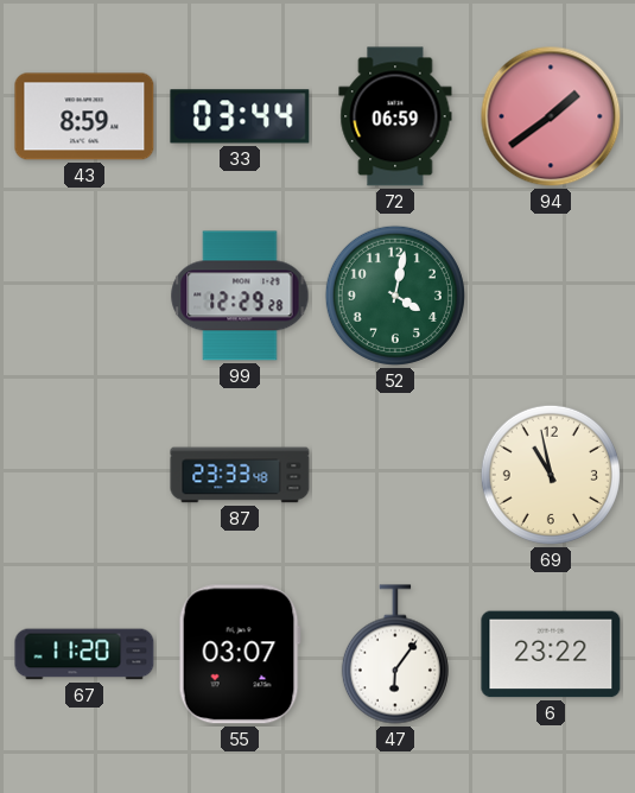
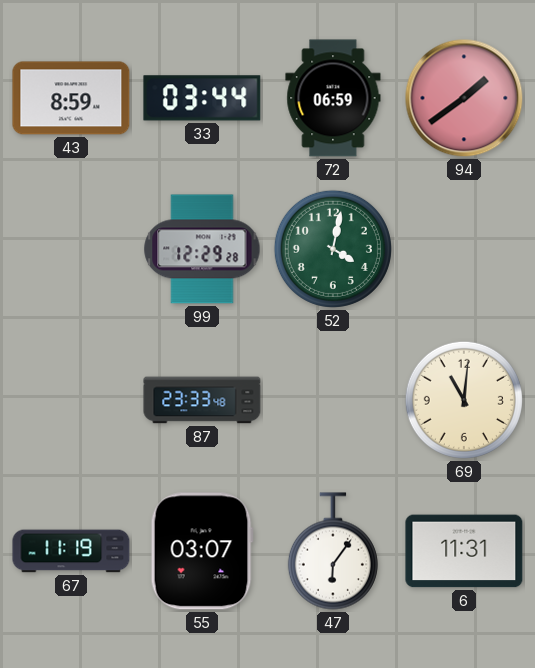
69: 10:58 -> 11:01 (464, 400)
67: 11:20 -> 11:19 (71, 551)
6: 23:22 -> 11:31 (464, 551)
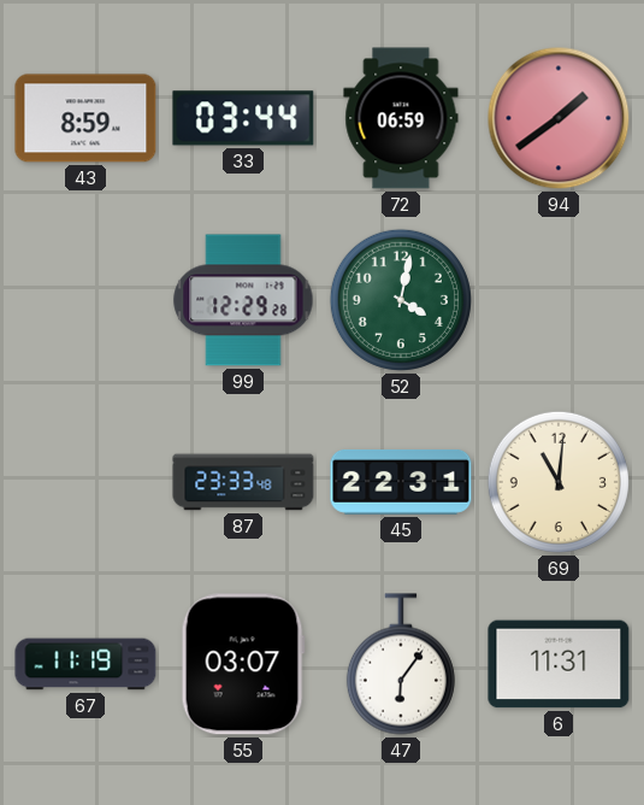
45: none -> 22:31 (401, 482)
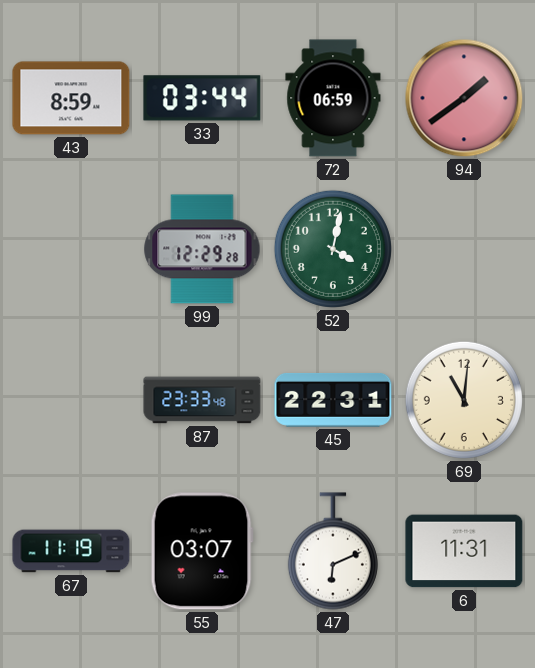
47: 6:06 -> 6:11 (333, 551)
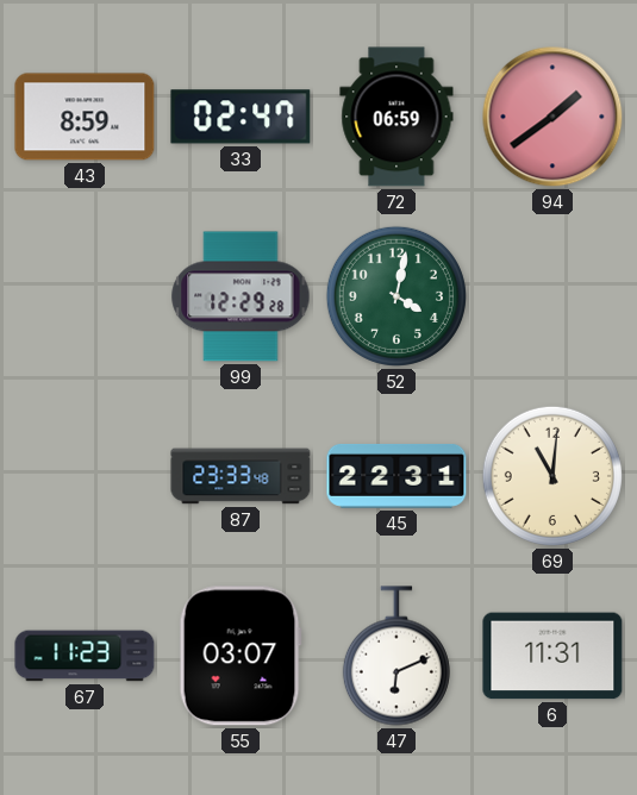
33: 03:44 -> 02:47 (241, 117)
67: 11:19 -> 11:23 (85, 656)
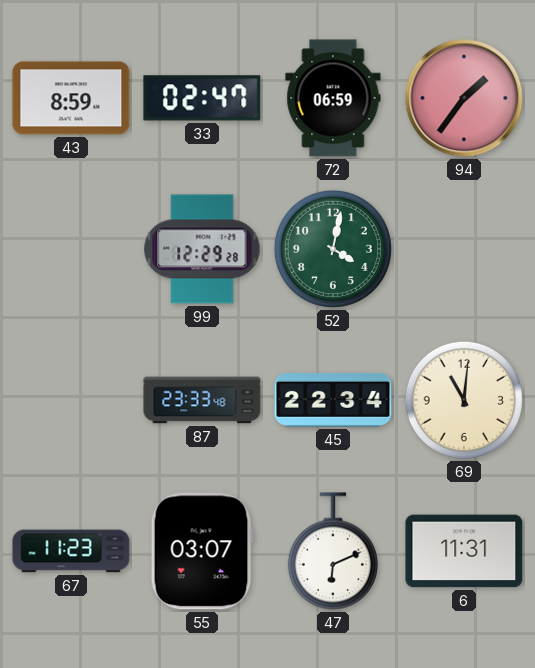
94: 1:39 -> 1:36 (464, 98)
45: 22:31 -> 22:34 (333, 400)
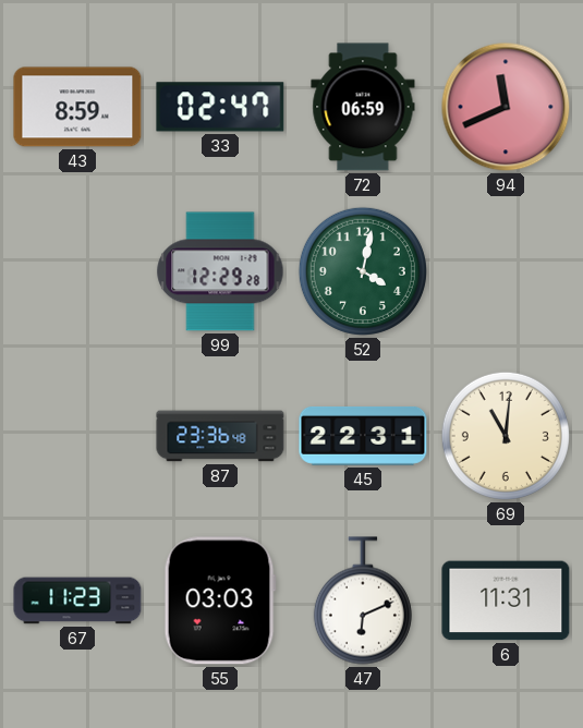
94: 1:36 -> 11:41 (506, 107)
87: 23:33 -> 23:36 (220, 436)
45: 22:34 -> 22:31 (363, 436)
55: 03:07 -> 03:03 (220, 600)
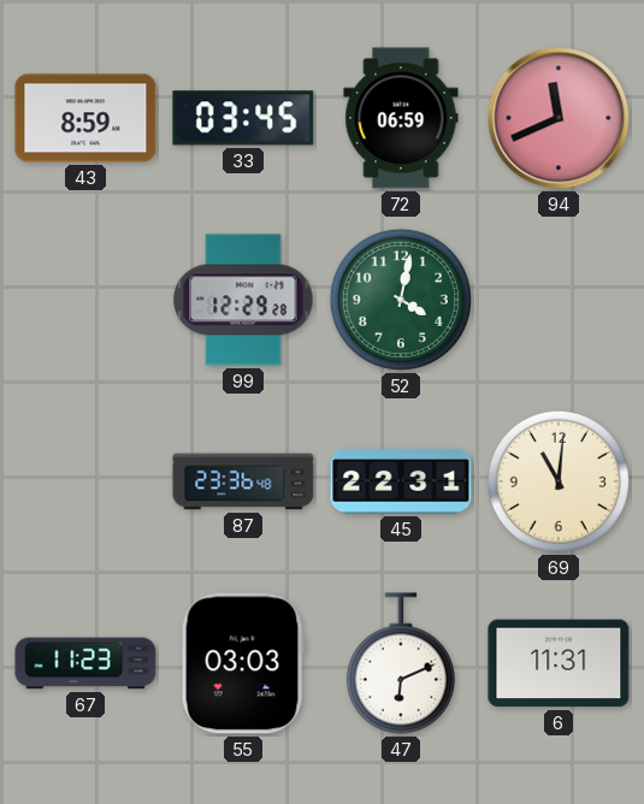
33: 02:47 -> 03:45 (243, 118)
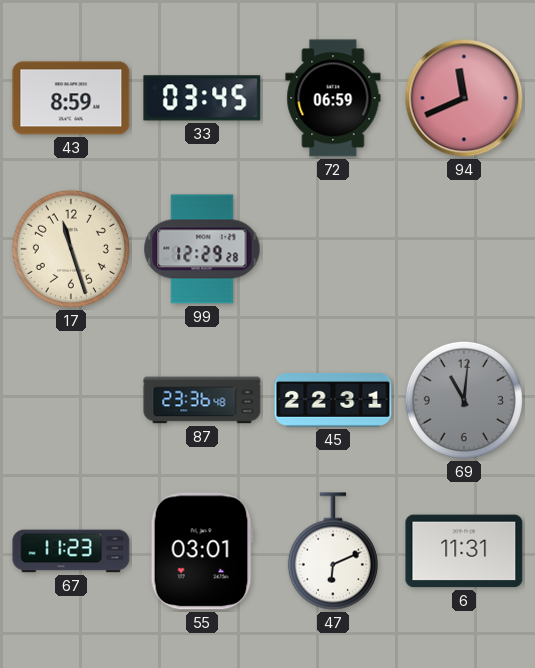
17: none -> 11:27 (71, 249)
52: 4:02 -> none (401, 300)
69 dial: cream -> grey (464, 400)
55: 03:03 -> 03:01 (202, 551)
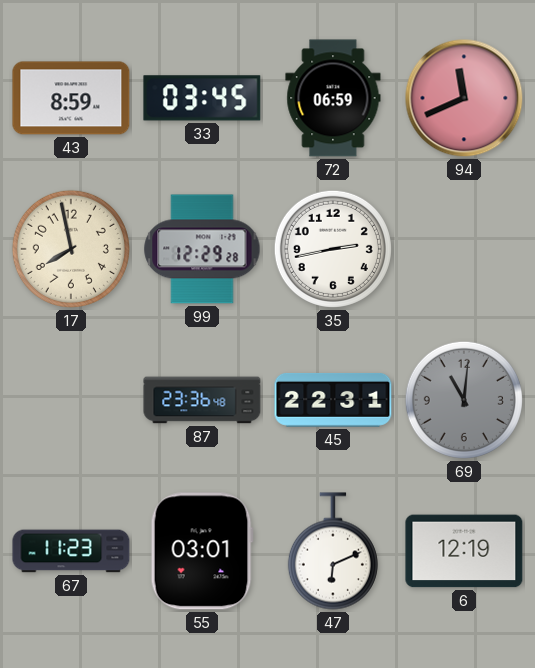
17: 11:27 -> 7:58 (71, 249)
35: none -> 2:43 (333, 249)
6: 11:31 -> 12:19 (464, 551)
